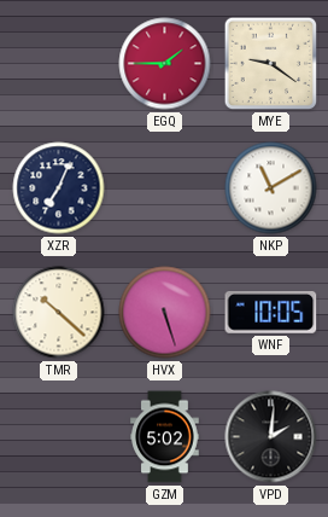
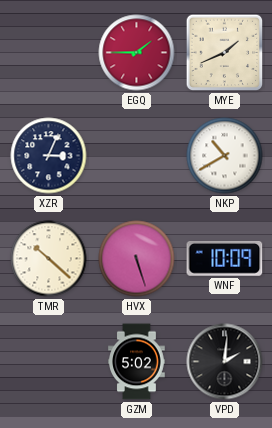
MYE: 9:21 -> 1:41 (225, 53)
XZR: 7:04 -> 3:04 (49, 156)
NKP: 11:10 -> 10:40 (225, 156)
WNF: 10:05 -> 10:09 (225, 258)
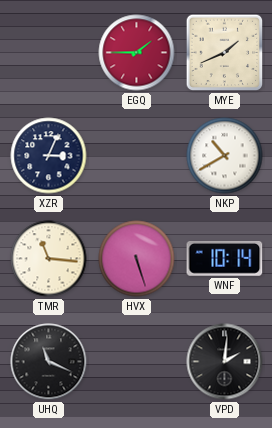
TMR: 10:22 -> 11:16 (49, 259)
WNF: 10:09 -> 10:14 (225, 258)
UHQ: none -> 11:19 (49, 362)
GZM: 5:02 -> none (137, 362)
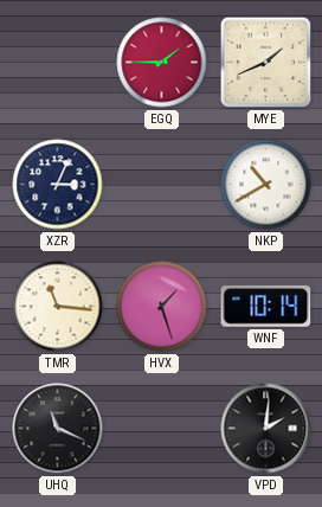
HVX: 5:27 -> 1:27 (162, 307)
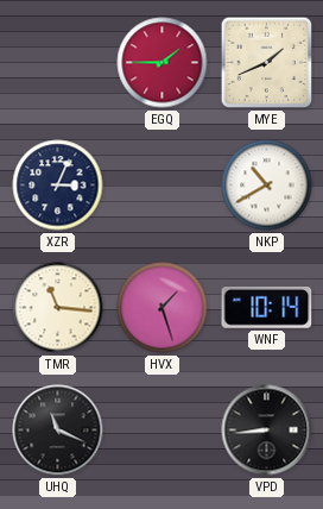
VPD: 2:01 -> 8:44 (267, 431)
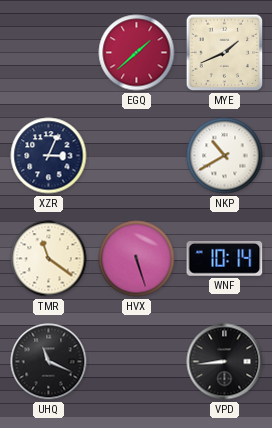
EGQ: 1:45 -> 1:38 (137, 53)
TMR: 11:16 -> 11:21 (49, 259)
HVX: 1:27 -> 5:27 (137, 259)
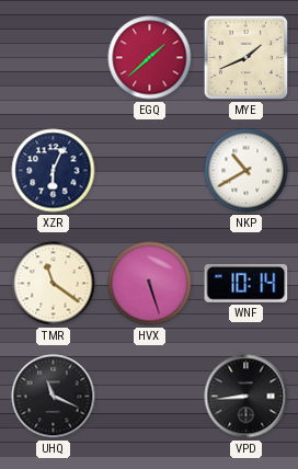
XZR: 3:04 -> 6:04 (54, 171)
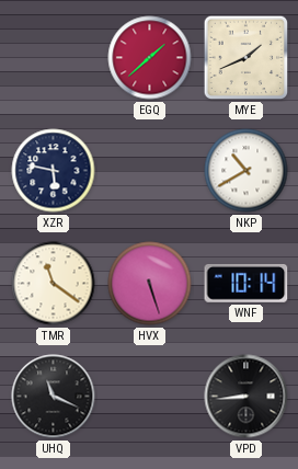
XZR: 6:04 -> 5:47 (54, 171)
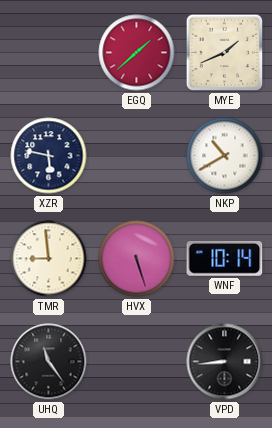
TMR: 11:21 -> 8:59 (49, 259)
UHQ: 11:19 -> 11:24 (49, 362)
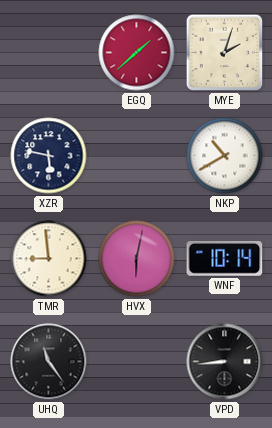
MYE: 1:41 -> 2:03 (225, 53)
HVX: 5:27 -> 6:02 (137, 259)
